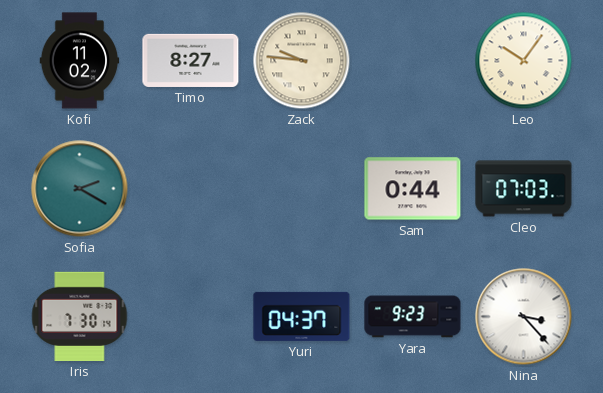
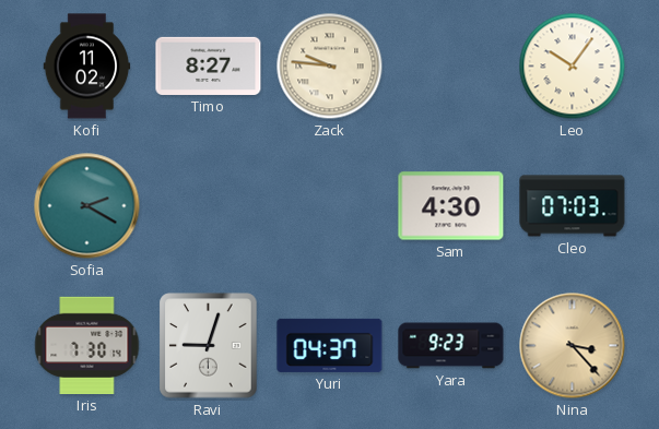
Sam: 0:44 -> 4:30 (451, 206)
Ravi: none -> 9:03 (209, 346)
Nina dial: white -> champagne (573, 346)
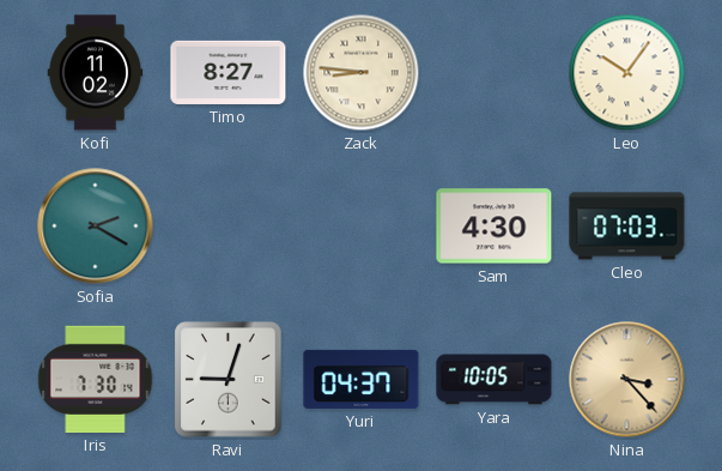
Zack: 9:46 -> 8:46 (362, 73)
Yara: 9:23 -> 10:05 (495, 380)
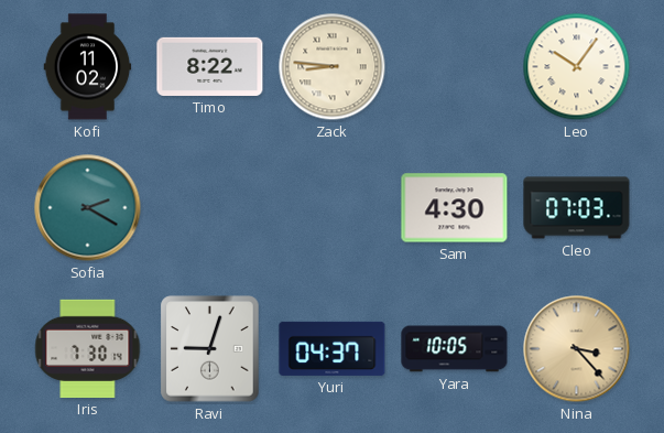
Timo: 8:27 -> 8:22 (210, 66)
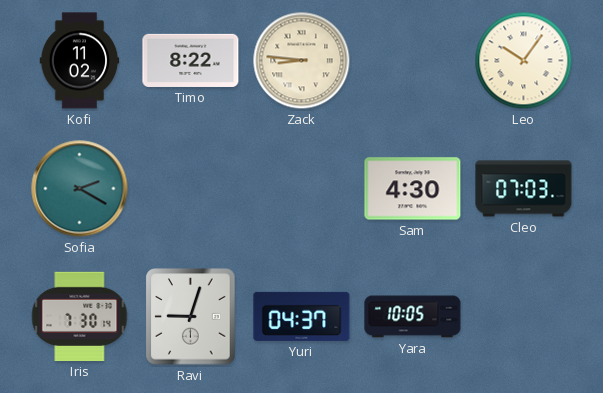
Nina: 3:23 -> none (577, 349)
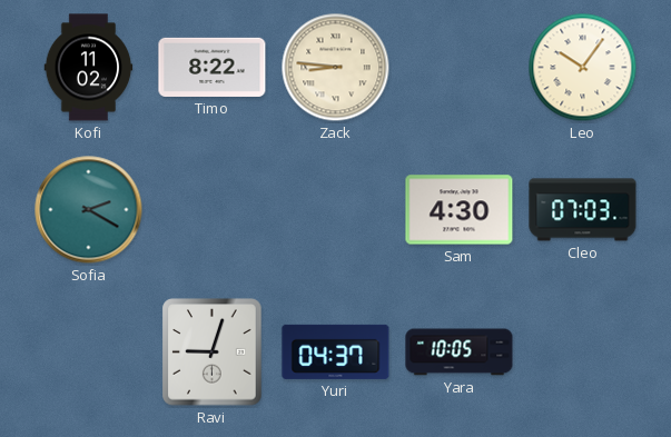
Iris: 7:30 -> none (80, 316)
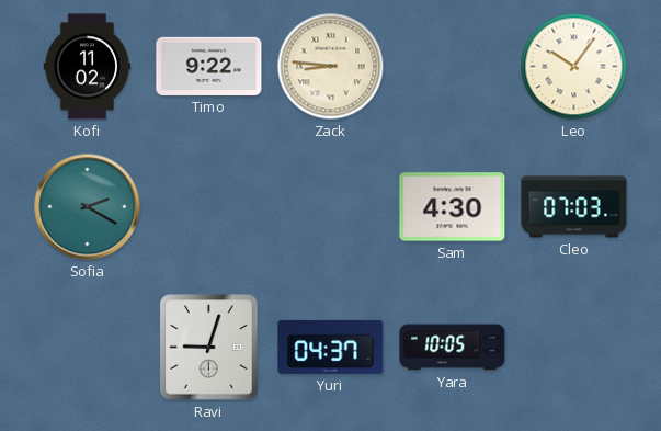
Timo: 8:22 -> 9:22 (209, 66)
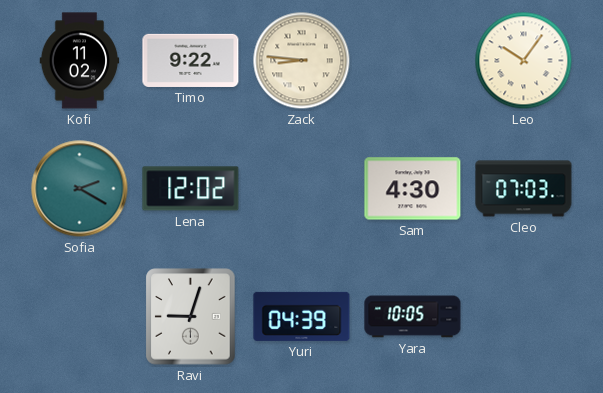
Lena: none -> 12:02 (191, 189)
Yuri: 04:37 -> 04:39 (302, 316)
